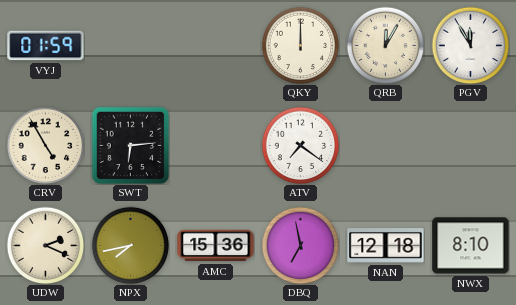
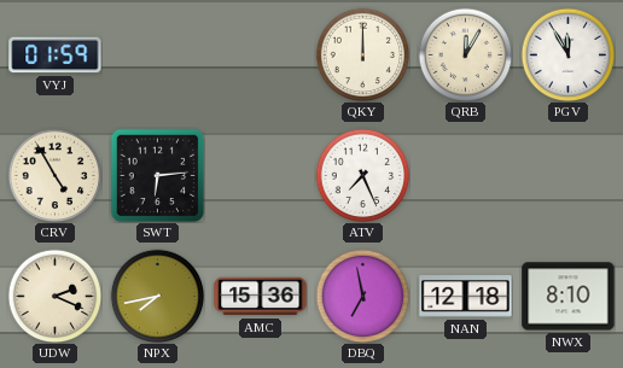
ATV: 7:21 -> 7:26 (362, 175)
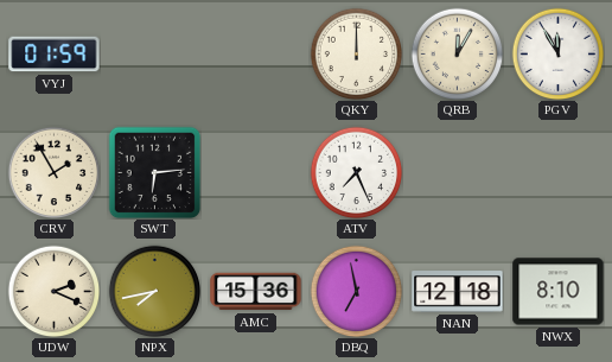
CRV: 4:55 -> 1:55 (53, 172)
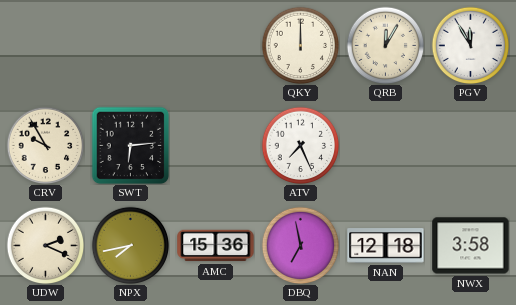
VYJ: 01:59 -> none (55, 55)
CRV: 1:55 -> 9:55 (45, 145)
NWX: 8:10 -> 3:58 (471, 246)
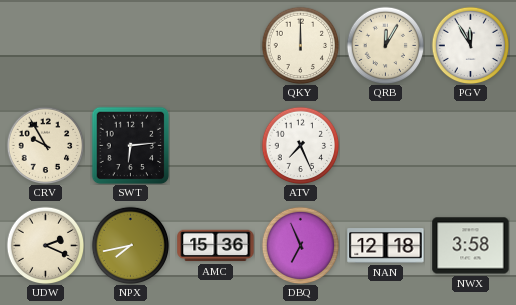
DBQ: 6:58 -> 6:56 (300, 245)
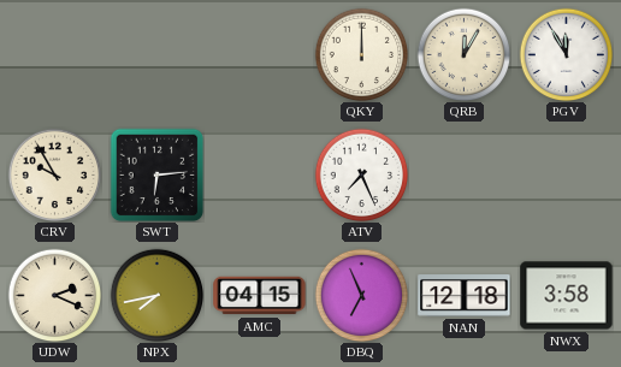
AMC: 15:36 -> 04:15 (260, 296)
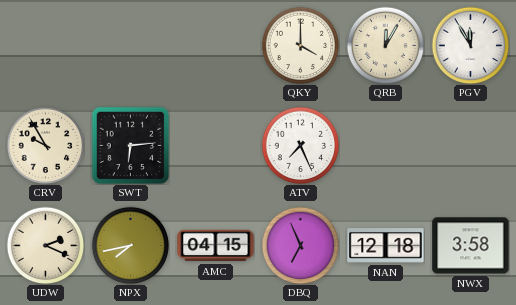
QKY: 12:00 -> 4:00 (300, 45)
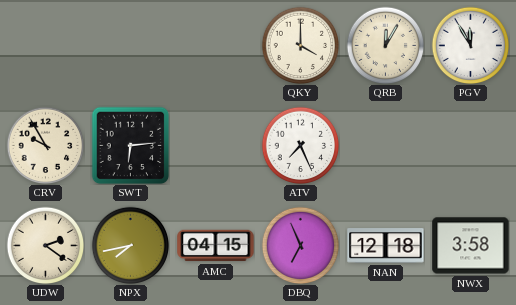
UDW: 2:19 -> 2:21 (45, 245)
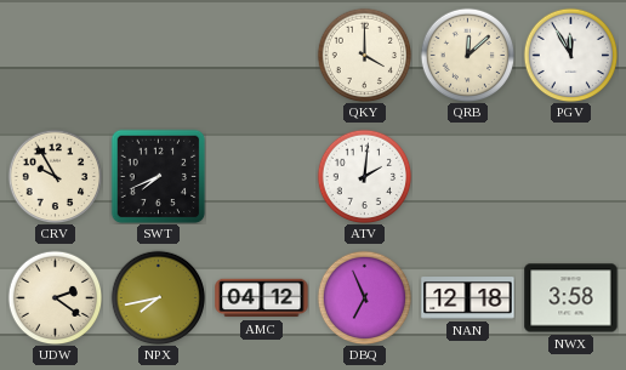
QRB: 12:05 -> 12:08 (467, 55)
SWT: 6:14 -> 7:41 (158, 176)
ATV: 7:26 -> 2:01 (364, 176)
AMC: 04:15 -> 04:12 (262, 298)
